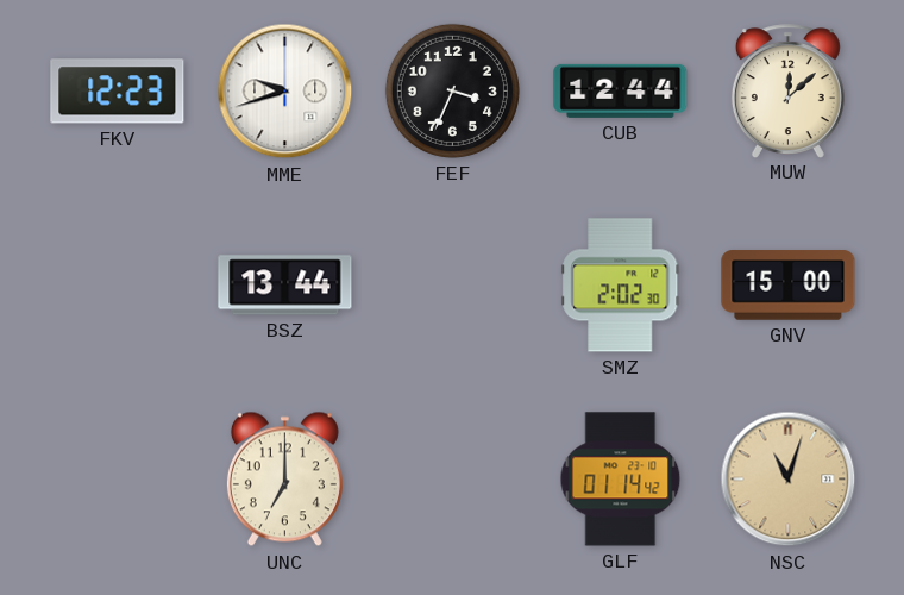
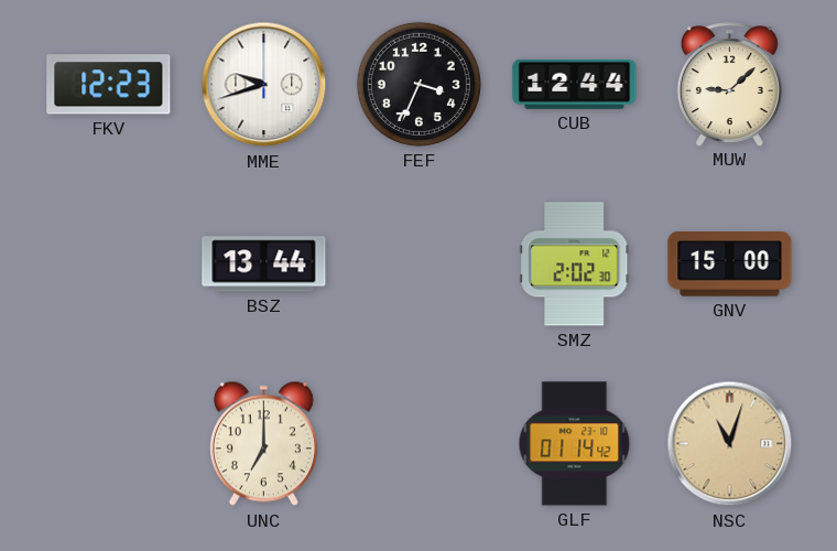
MUW: 12:08 -> 9:08 (729, 84)
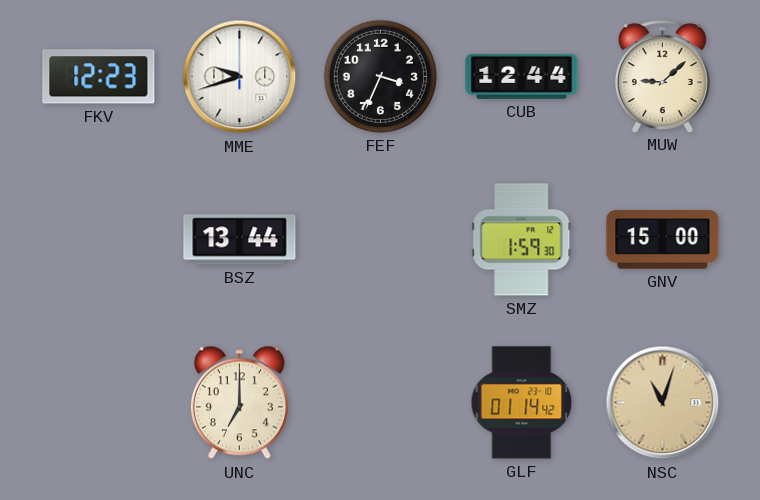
SMZ: 2:02 -> 1:59 (522, 240)
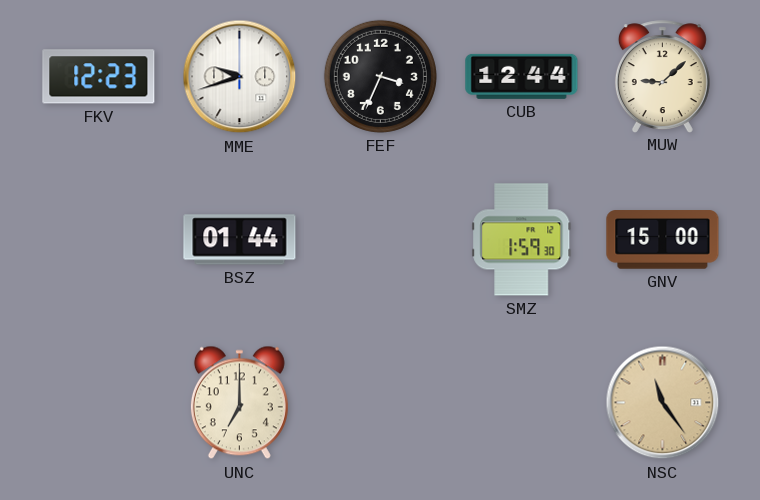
BSZ: 13:44 -> 01:44 (240, 240)
GLF: 01:14 -> none (522, 403)
NSC: 11:03 -> 11:24 (663, 403)
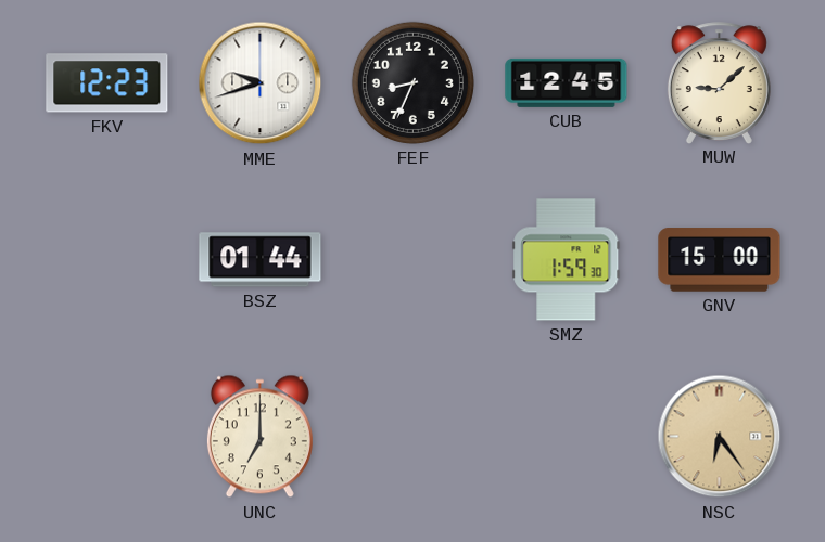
FEF: 3:34 -> 8:34 (412, 82)
CUB: 12:44 -> 12:45 (567, 82)
NSC: 11:24 -> 6:24 (720, 437)
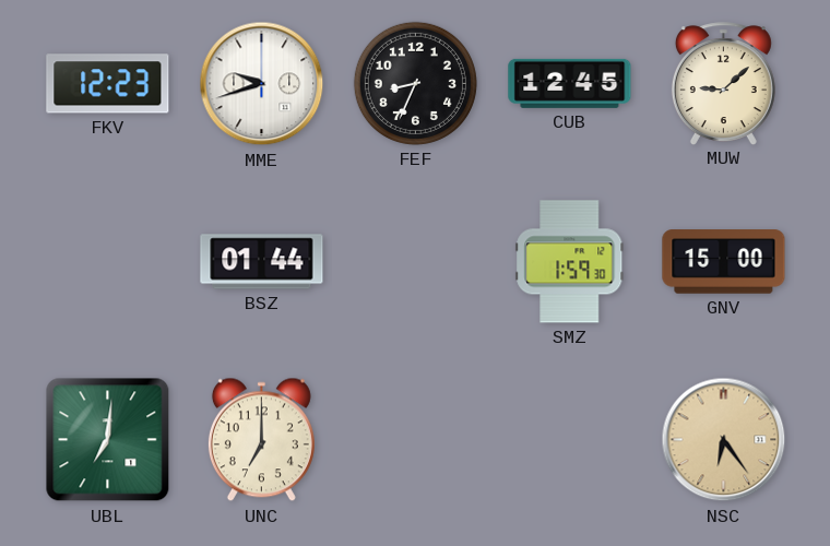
UBL: none -> 7:01 (108, 440)
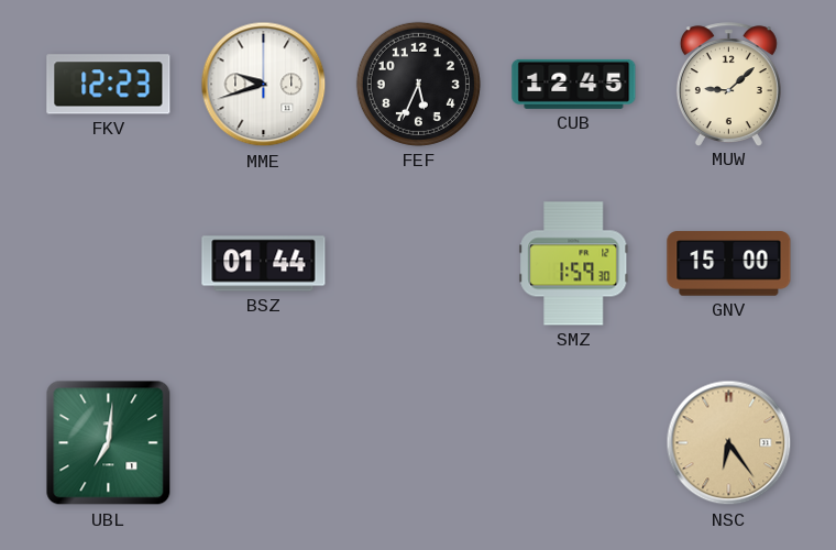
FEF: 8:34 -> 5:34 (418, 84)
UNC: 7:00 -> none (261, 440)
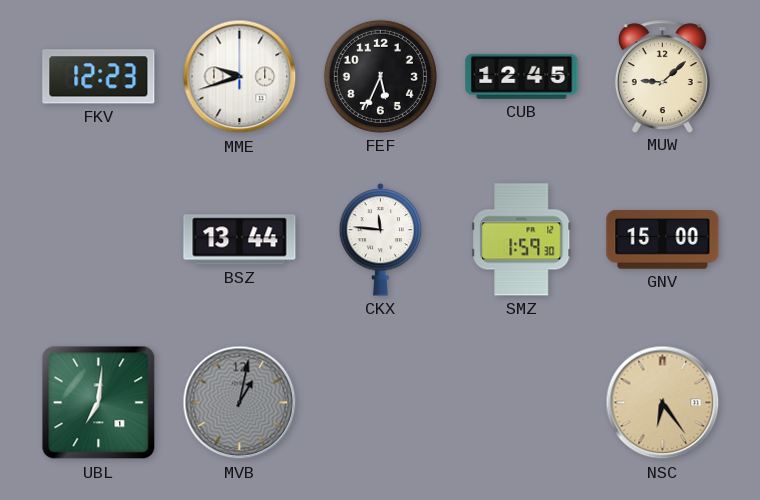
BSZ: 01:44 -> 13:44 (240, 240)
CKX: none -> 11:46 (381, 239)
MVB: none -> 1:02 (240, 403)
